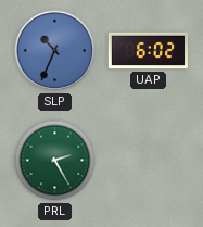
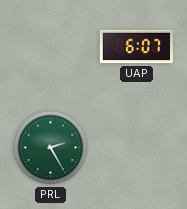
SLP: 10:34 -> none (55, 51)
UAP: 6:02 -> 6:07 (136, 47)
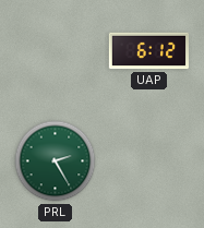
UAP: 6:07 -> 6:12 (148, 51)
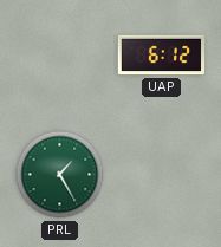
PRL: 2:25 -> 1:25 (60, 175)
